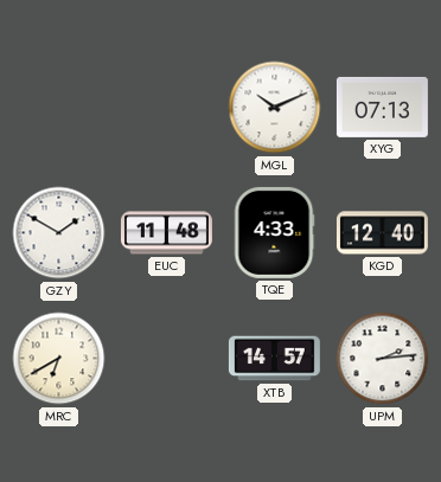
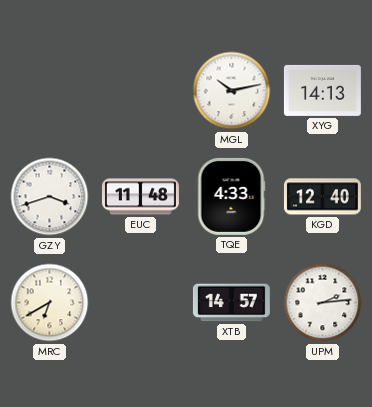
MGL: 10:11 -> 10:13 (232, 91)
XYG: 07:13 -> 14:13 (322, 90)
GZY: 1:50 -> 3:42 (50, 197)
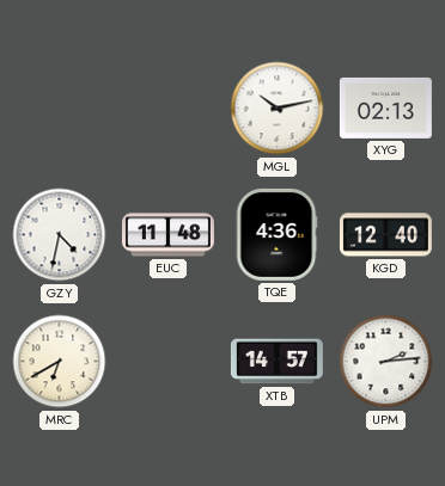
XYG: 14:13 -> 02:13 (385, 107)
GZY: 3:42 -> 4:32 (60, 235)
TQE: 4:33 -> 4:36 (276, 234)
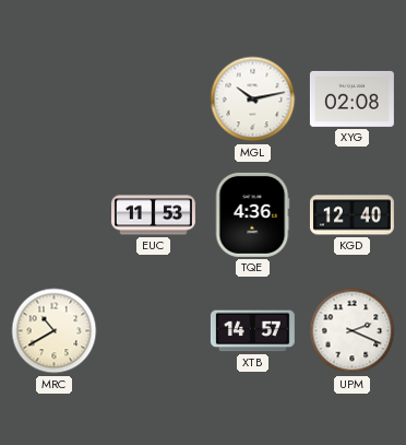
XYG: 02:13 -> 02:08 (351, 98)
GZY: 4:32 -> none (60, 235)
EUC: 11:48 -> 11:53 (153, 215)
MRC: 6:40 -> 10:40 (55, 331)
UPM: 2:14 -> 2:19 (353, 331)
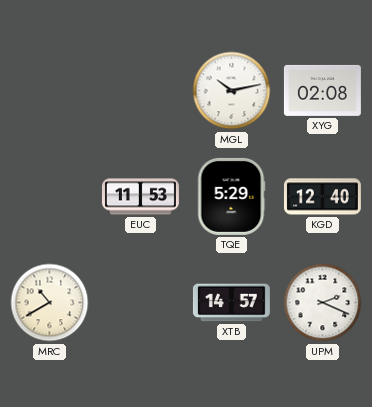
TQE: 4:36 -> 5:29 (231, 196)
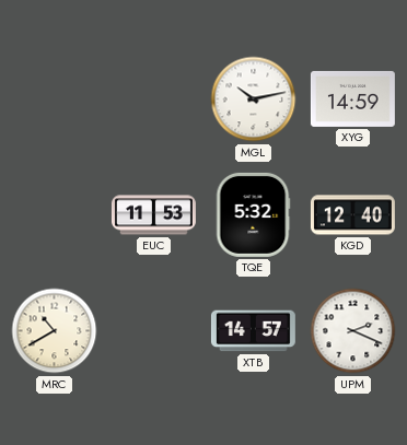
XYG: 02:08 -> 14:59 (352, 98)
TQE: 5:29 -> 5:32 (253, 214)
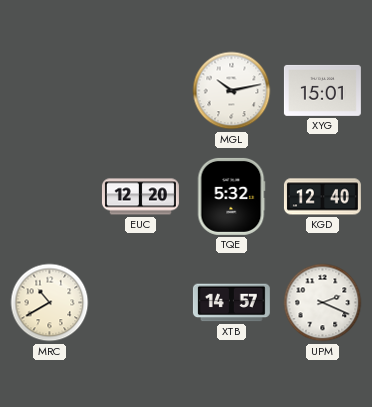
XYG: 14:59 -> 15:01 (322, 90)
EUC: 11:53 -> 12:20 (140, 197)
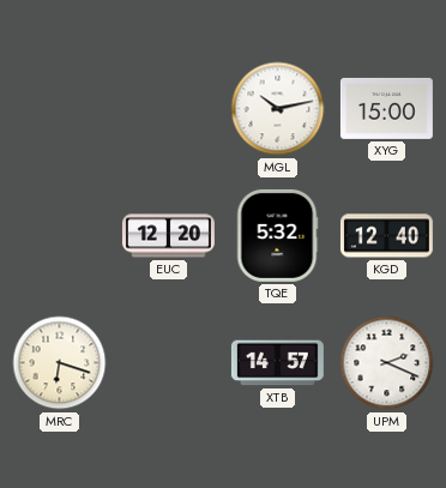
XYG: 15:01 -> 15:00 (386, 108)
MRC: 10:40 -> 6:18 (60, 363)
